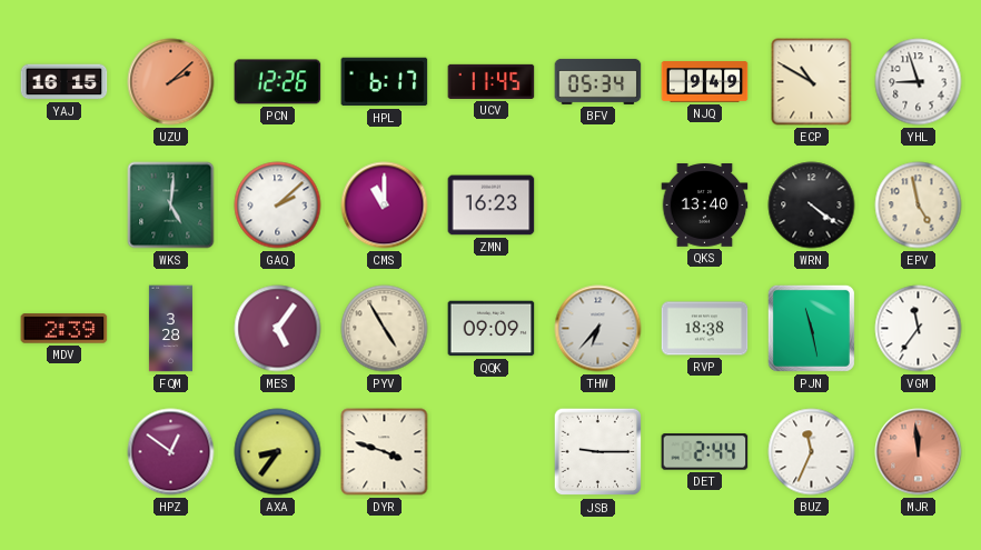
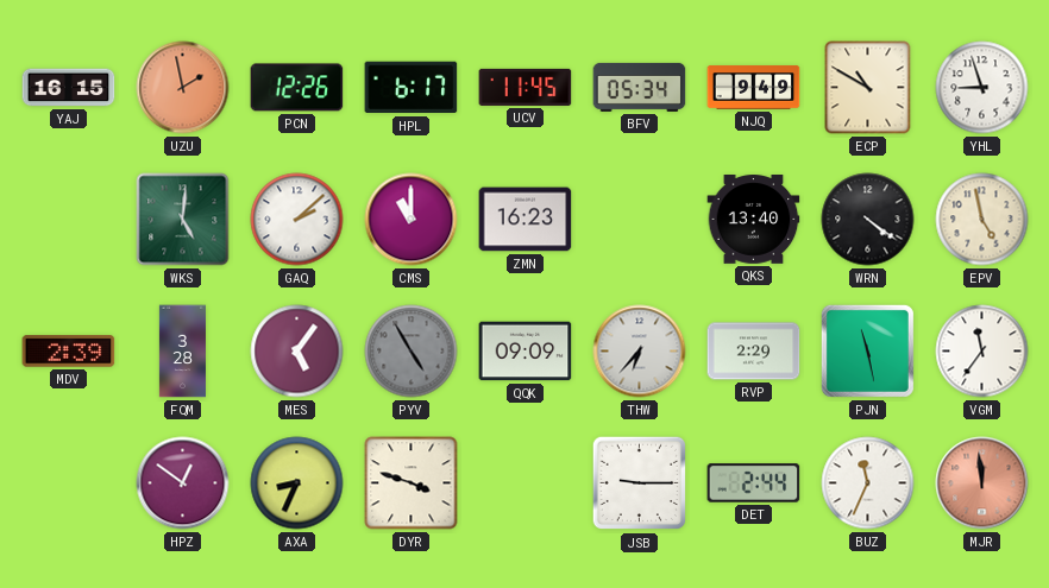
UZU: 2:08 -> 1:58 (183, 88)
PYV dial: cream -> grey (412, 352)
RVP: 18:38 -> 2:29 (754, 352)
AXA: 8:36 -> 8:34 (297, 483)
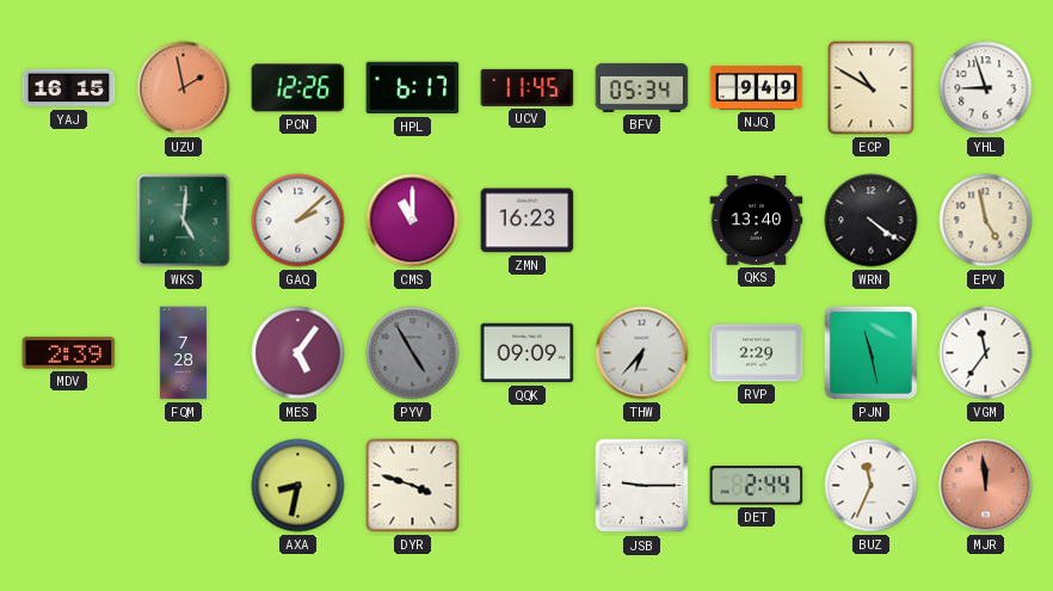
FQM: 3:28 -> 7:28 (183, 353)
HPZ: 12:51 -> none (183, 483)
AXA: 8:34 -> 8:32 (298, 486)
